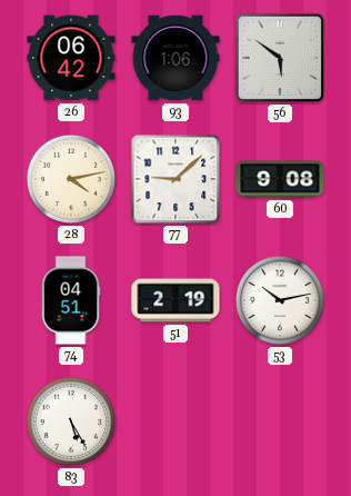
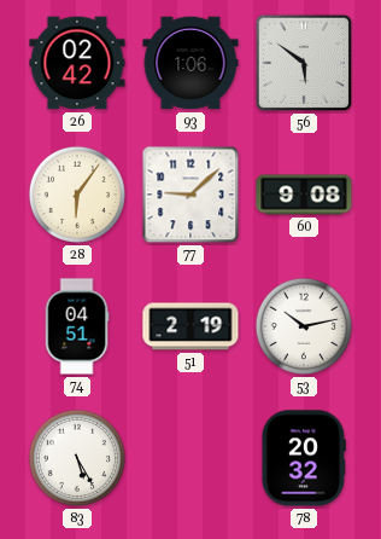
26: 06:42 -> 02:42 (77, 63)
28: 4:13 -> 6:06 (77, 195)
78: none -> 20:32 (304, 458)
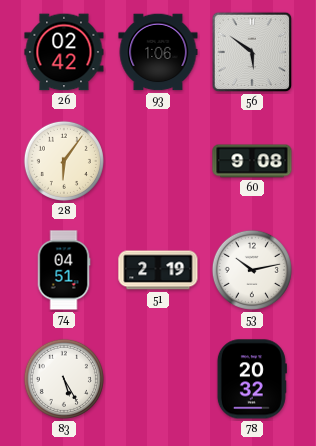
77: 9:08 -> none (190, 195)
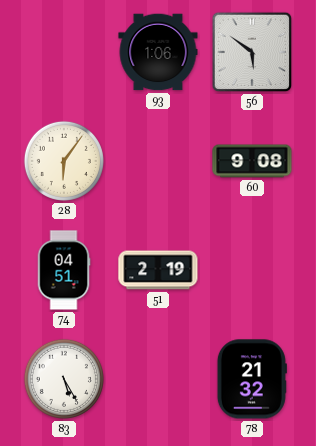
26: 02:42 -> none (64, 52)
53: 10:13 -> none (252, 270)
78: 20:32 -> 21:32 (252, 379)
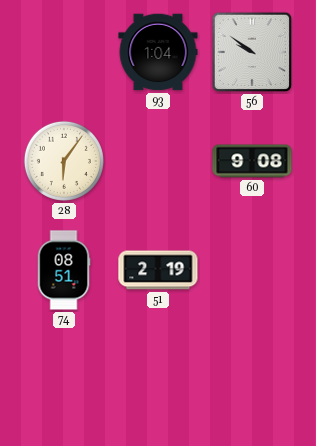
93: 1:06 -> 1:04 (158, 52)
56: 5:51 -> 9:51 (252, 52)
74: 04:51 -> 08:51 (64, 270)
83: 5:25 -> none (64, 379)
78: 21:32 -> none (252, 379)
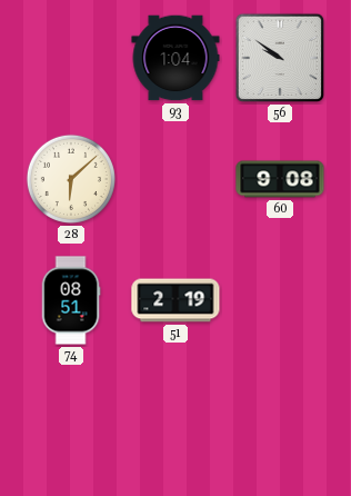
28: 6:06 -> 6:08 (71, 179)
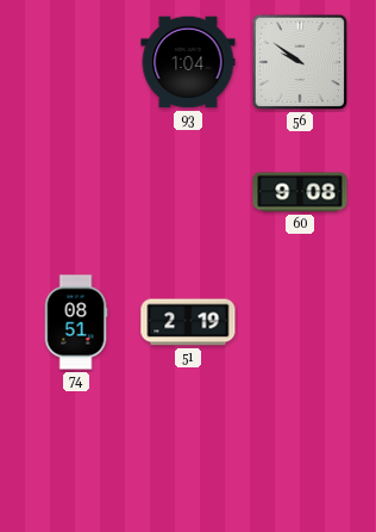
28: 6:08 -> none (71, 179)
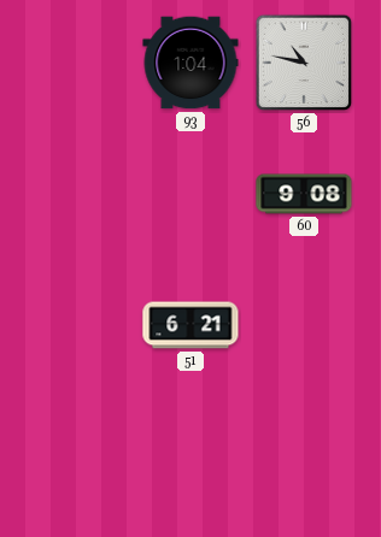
56: 9:51 -> 10:47 (304, 63)
74: 08:51 -> none (76, 322)
51: 2:19 -> 6:21 (190, 325)
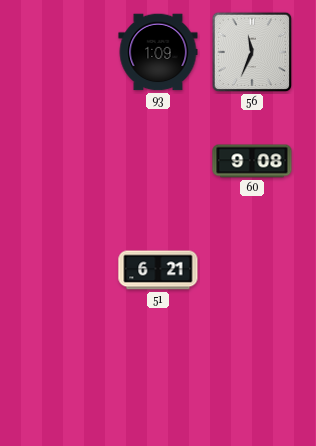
93: 1:04 -> 1:09 (158, 52)
56: 10:47 -> 11:34 (252, 52)
